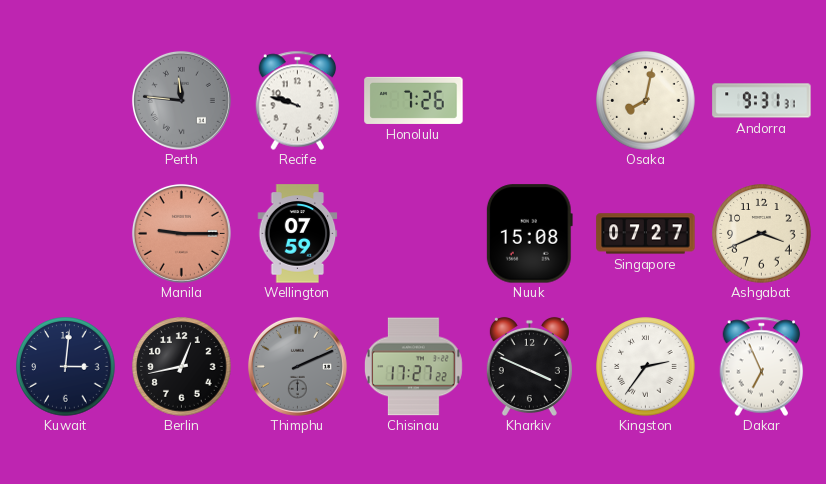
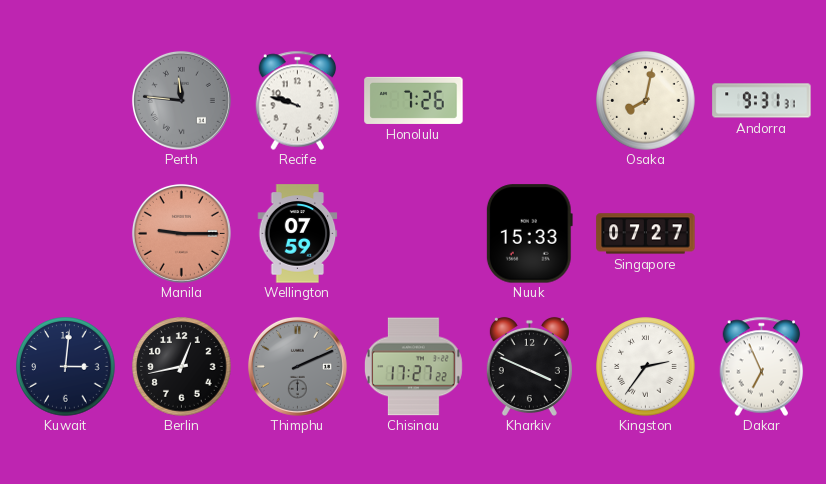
Nuuk: 15:08 -> 15:33 (529, 234)
Ashgabat: 3:41 -> none (762, 234)
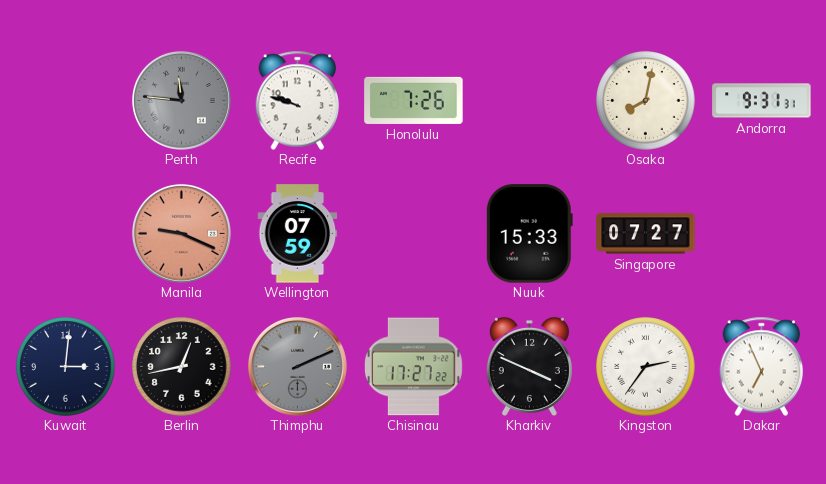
Manila: 9:15 -> 9:19 (181, 233)
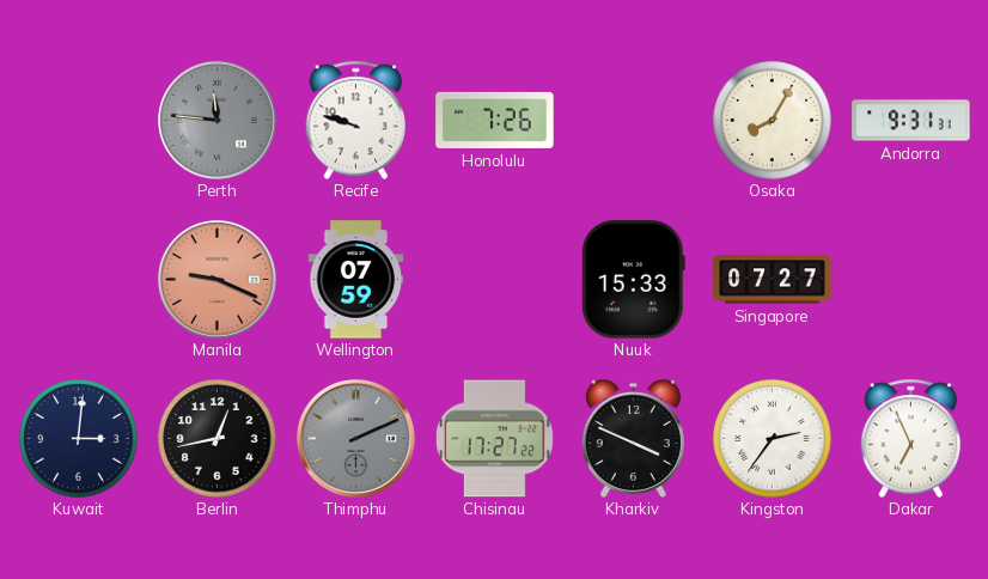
Osaka: 8:02 -> 8:05 (773, 121)
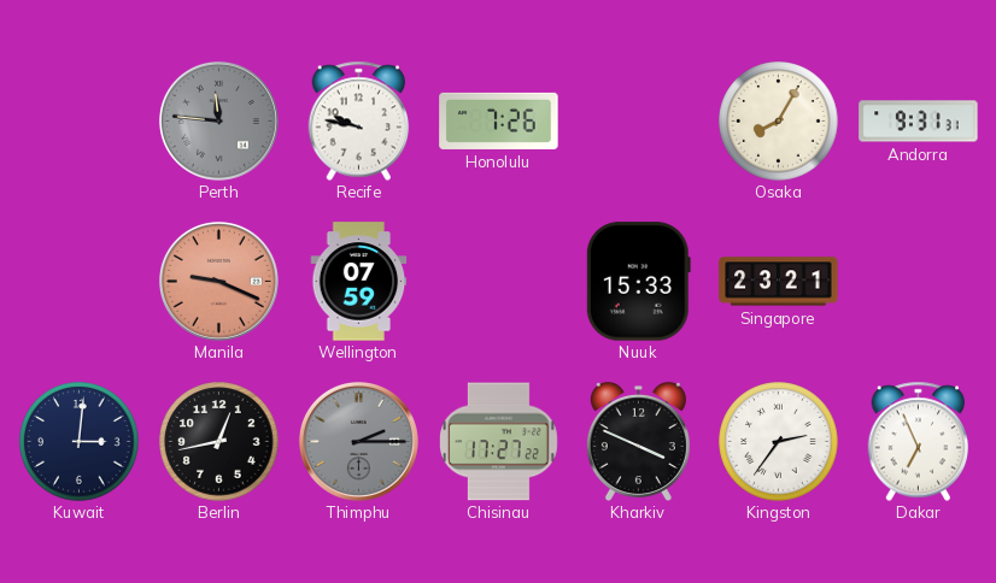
Recife: 9:48 -> 9:47 (359, 120)
Singapore: 07:27 -> 23:21 (779, 282)
Thimphu: 2:11 -> 2:15 (358, 441)
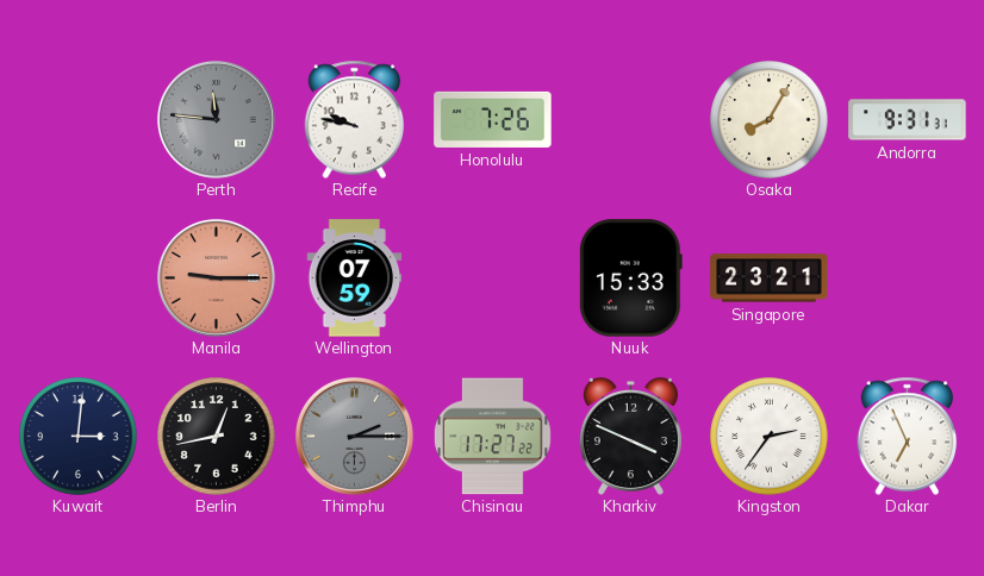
Manila: 9:19 -> 9:15 (216, 277)
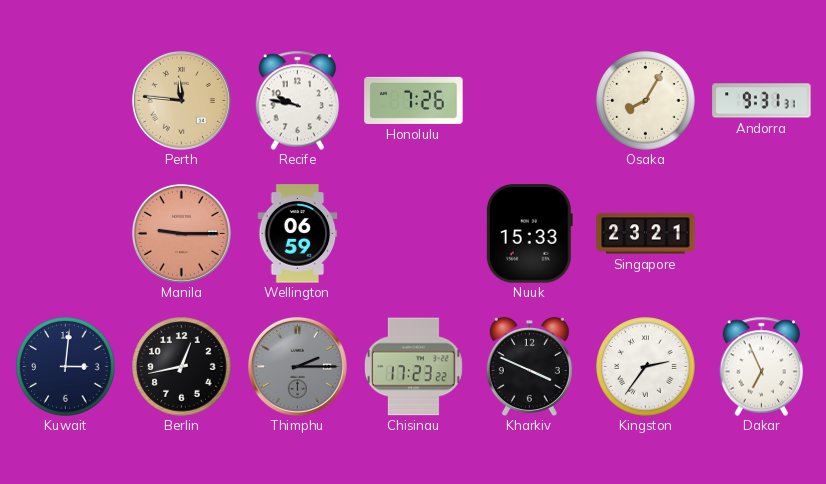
Perth dial: grey -> champagne (181, 100)
Wellington: 07:59 -> 06:59 (298, 234)
Chisinau: 17:27 -> 17:23 (413, 367)
